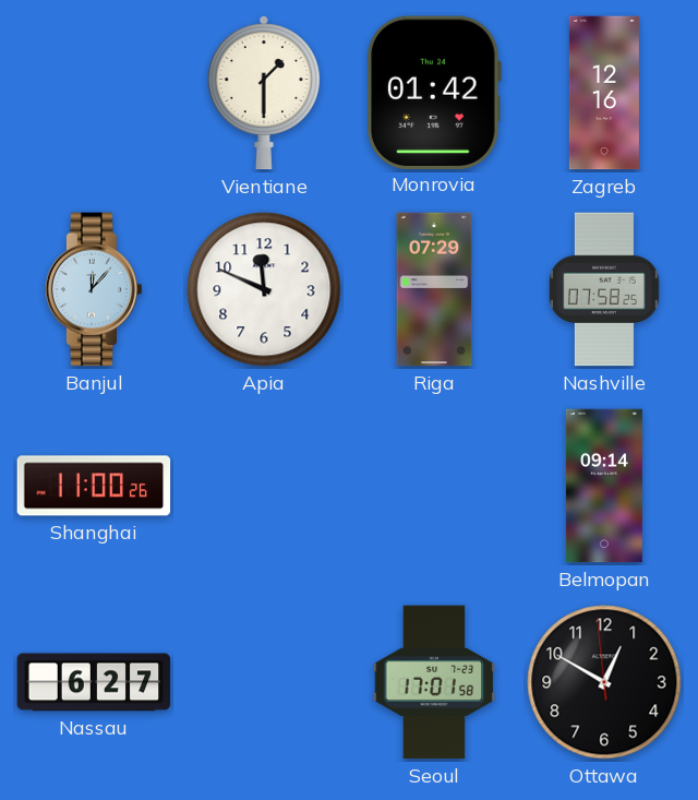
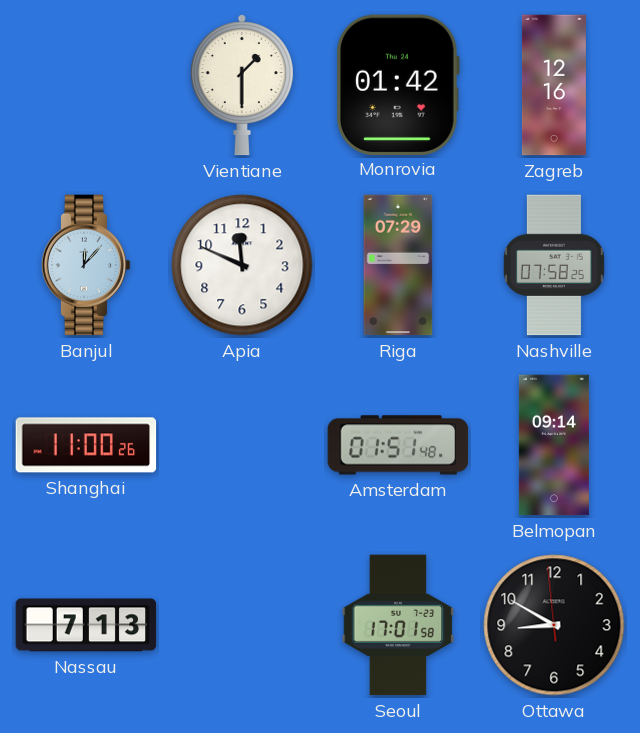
Amsterdam: none -> 01:51 (398, 445)
Nassau: 6:27 -> 7:13 (86, 625)
Ottawa: 12:49 -> 8:49 (554, 625)
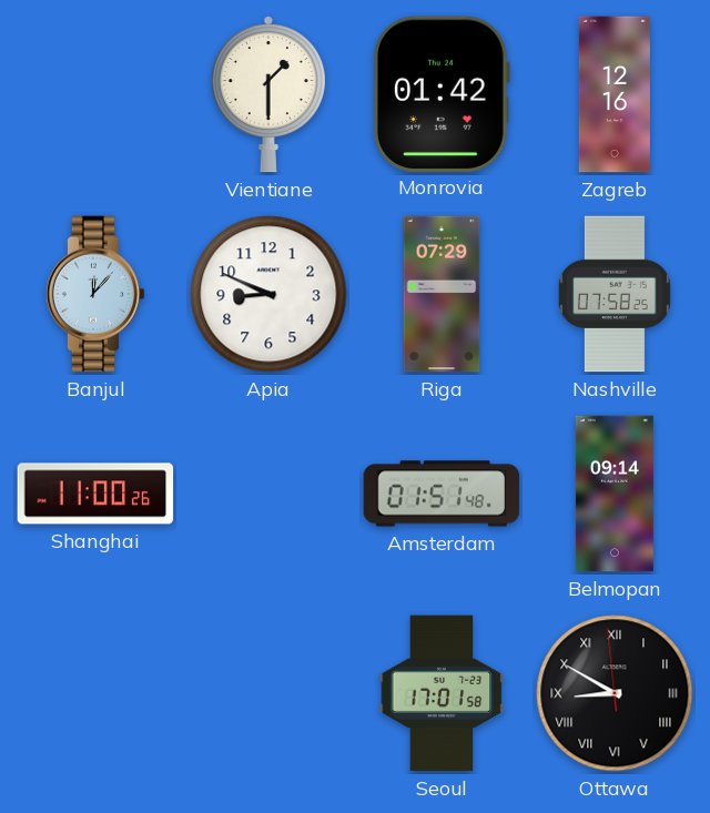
Apia: 11:49 -> 8:49 (268, 294)
Nassau: 7:13 -> none (86, 625)
Ottawa numerals: Arabic -> Roman (615, 693)
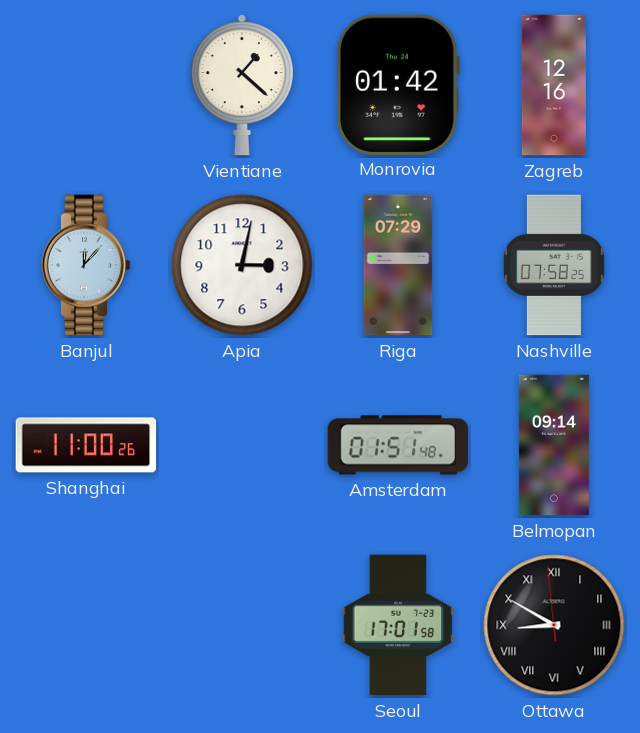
Vientiane: 1:30 -> 1:22 (242, 86)
Apia: 8:49 -> 3:02 (242, 265)
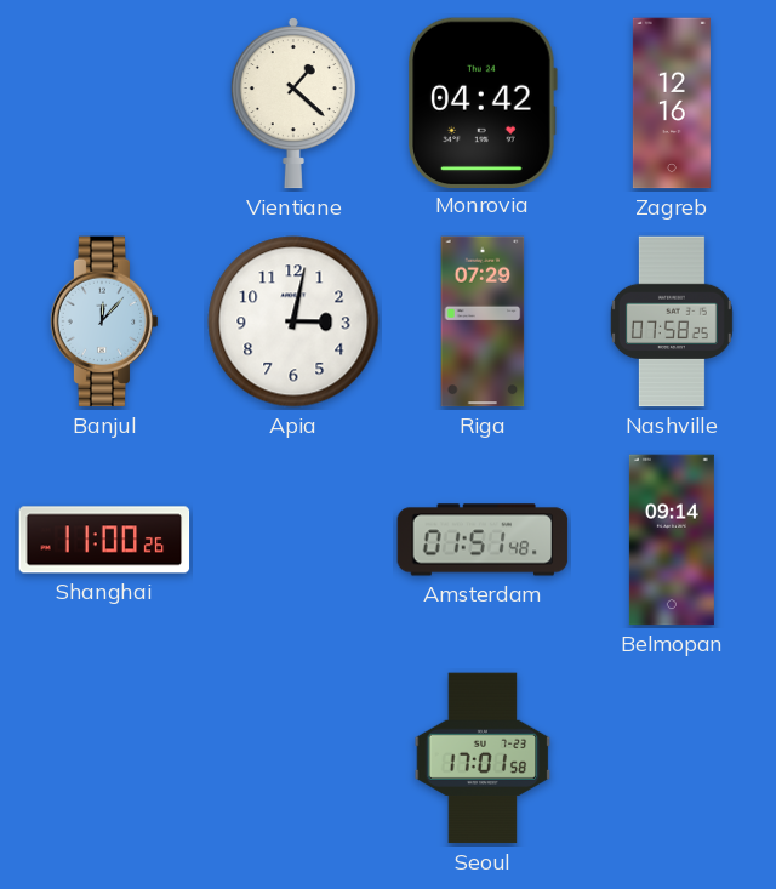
Monrovia: 01:42 -> 04:42 (483, 102)
Ottawa: 8:49 -> none (554, 625)
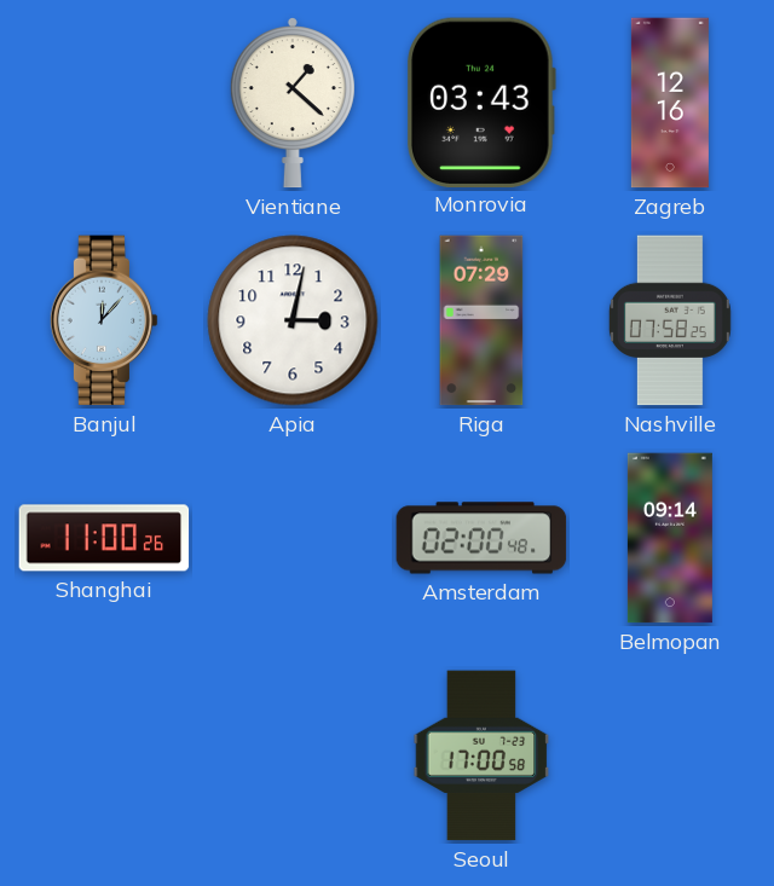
Monrovia: 04:42 -> 03:43 (481, 102)
Amsterdam: 01:51 -> 02:00 (481, 538)
Seoul: 17:01 -> 17:00 (481, 755)
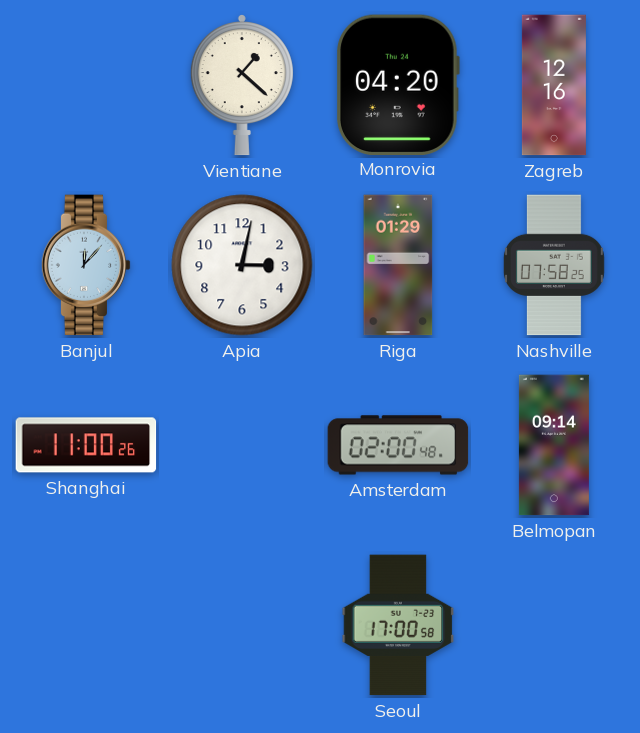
Monrovia: 03:43 -> 04:20 (398, 84)
Riga: 07:29 -> 01:29 (398, 265)
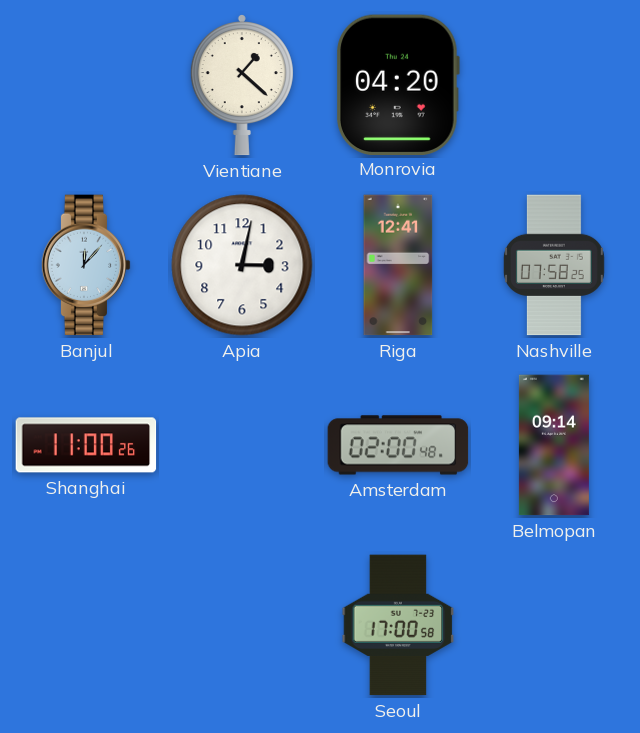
Zagreb: 12:16 -> none (554, 85)
Riga: 01:29 -> 12:41 (398, 265)
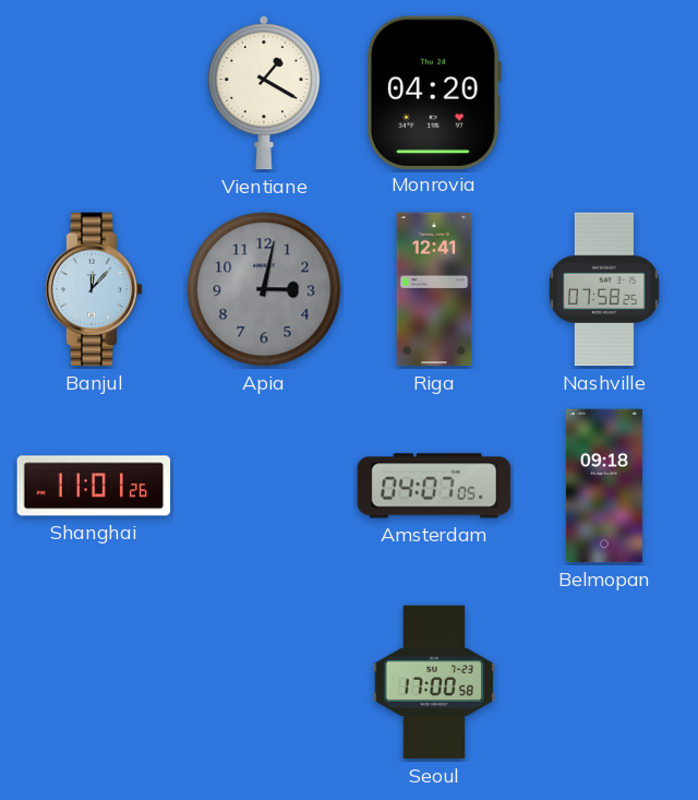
Vientiane: 1:22 -> 1:20 (264, 94)
Apia dial: white -> grey (264, 289)
Shanghai: 11:00 -> 11:01 (94, 486)
Amsterdam: 02:00 -> 04:07 (434, 486)
Belmopan: 09:14 -> 09:18 (604, 486)
